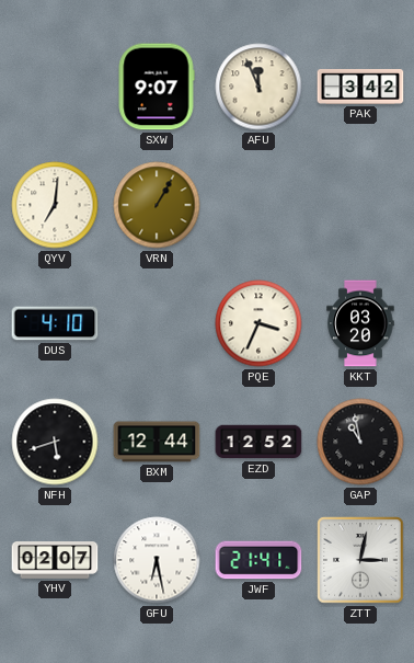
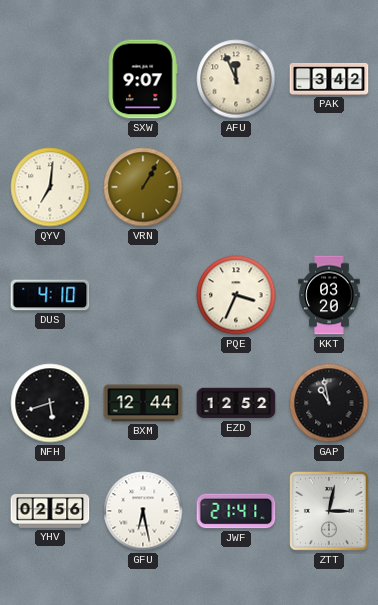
YHV: 02:07 -> 02:56 (50, 511)
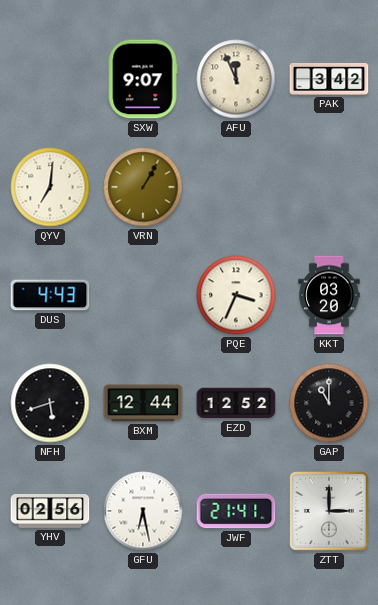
DUS: 4:10 -> 4:43 (50, 295)
GAP: 10:58 -> 11:00 (329, 403)
ZTT: 3:02 -> 3:00 (329, 511)
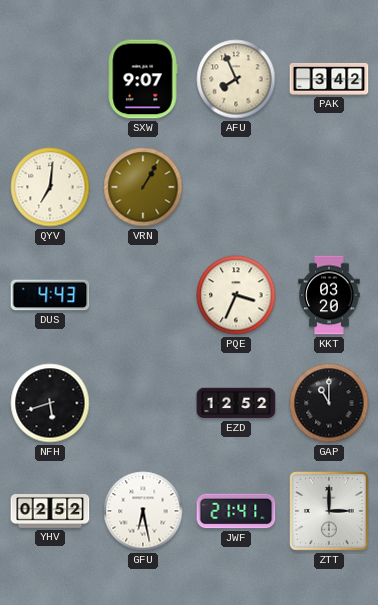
AFU: 11:56 -> 7:56 (236, 79)
BXM: 12:44 -> none (143, 403)
YHV: 02:56 -> 02:52 (50, 511)
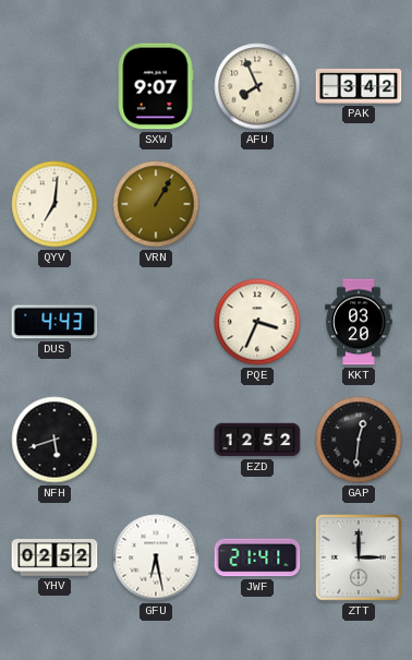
GAP: 11:00 -> 12:31 (359, 440)
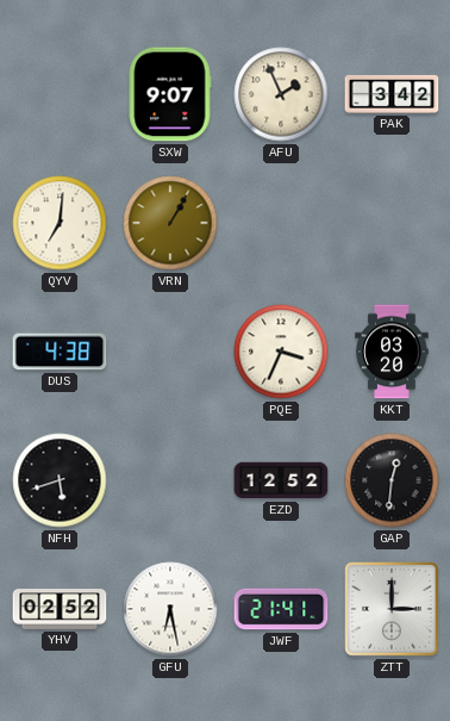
AFU: 7:56 -> 1:56 (281, 94)
DUS: 4:43 -> 4:38 (60, 352)
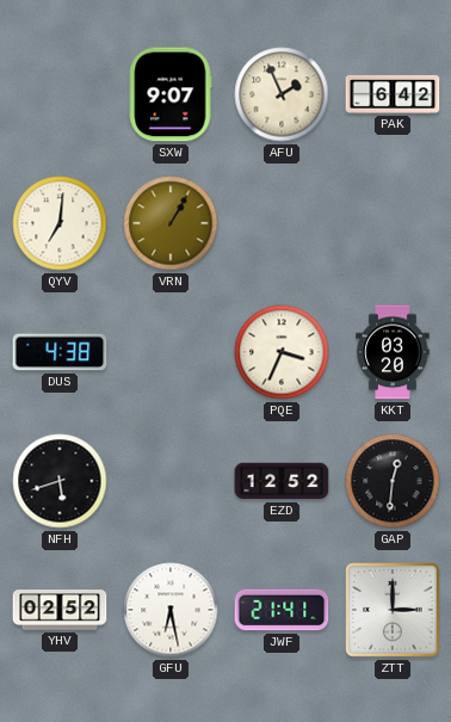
PAK: 3:42 -> 6:42 (393, 94)
